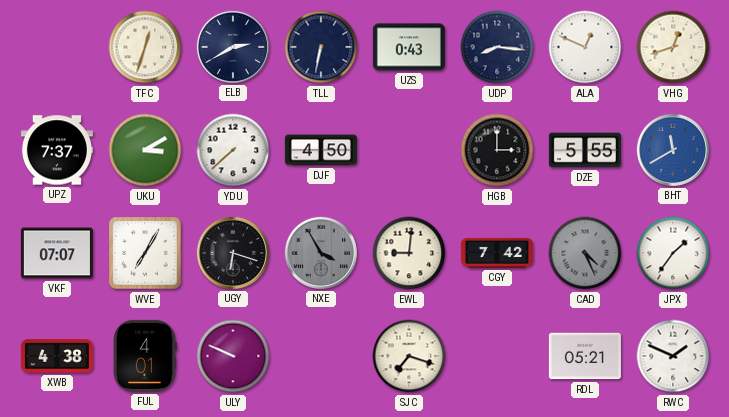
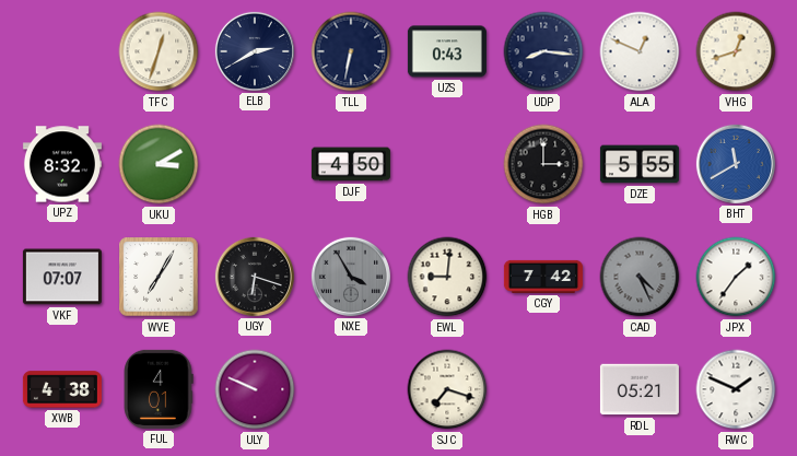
UPZ: 7:37 -> 8:32 (62, 164)
YDU: 7:38 -> none (233, 150)
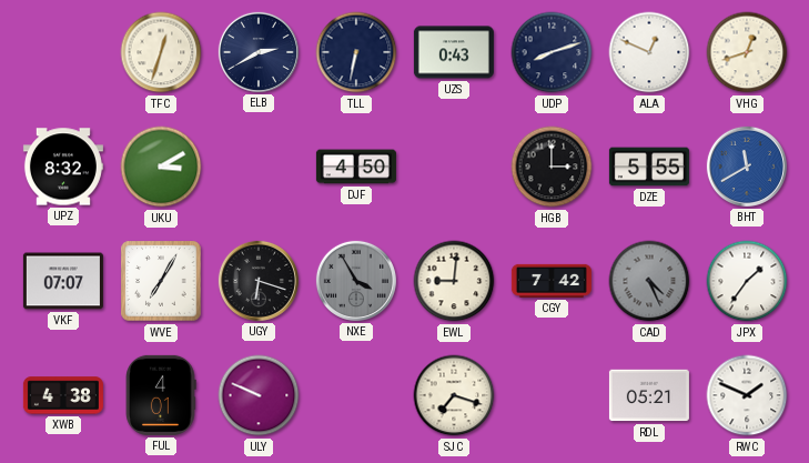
UDP: 8:16 -> 8:12 (552, 52)
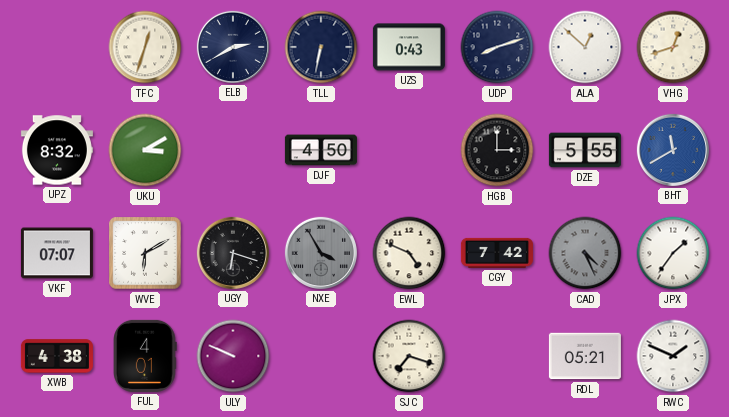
ALA: 12:49 -> 12:52 (585, 47)
WVE: 7:05 -> 6:10 (145, 253)
EWL: 9:01 -> 4:49 (409, 253)
